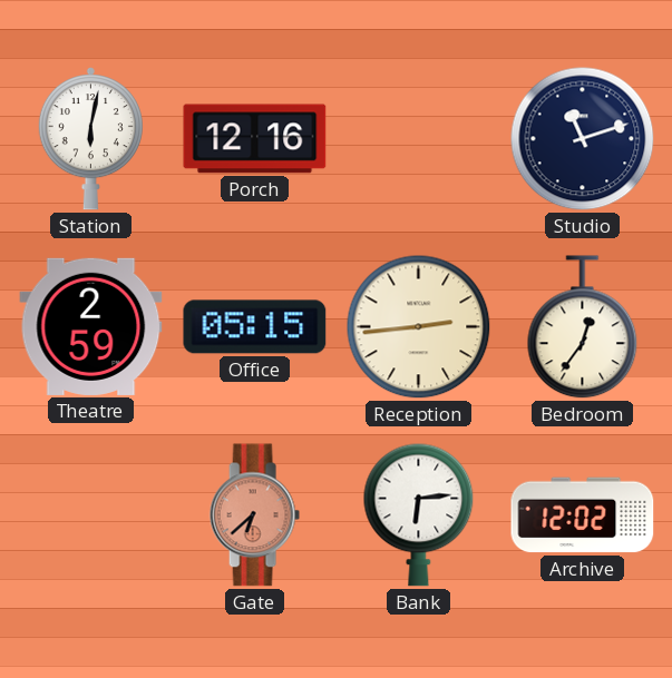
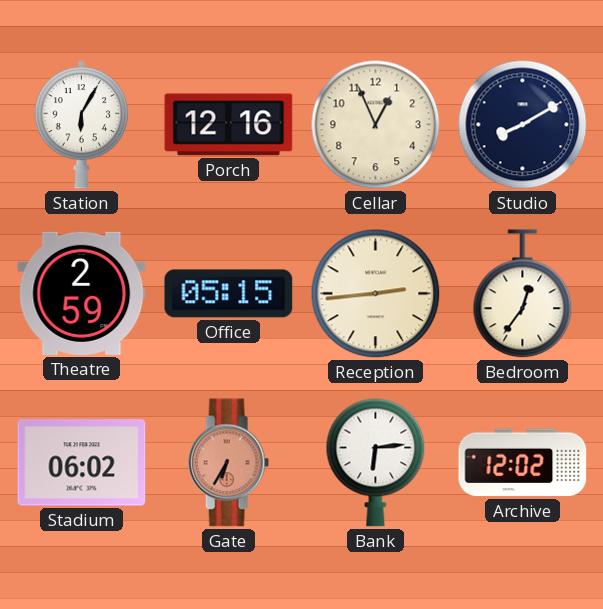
Station: 6:02 -> 6:05 (81, 125)
Cellar: none -> 12:56 (376, 125)
Studio: 11:12 -> 8:10 (523, 125)
Stadium: none -> 06:02 (82, 463)
Gate: 6:38 -> 6:35 (228, 463)
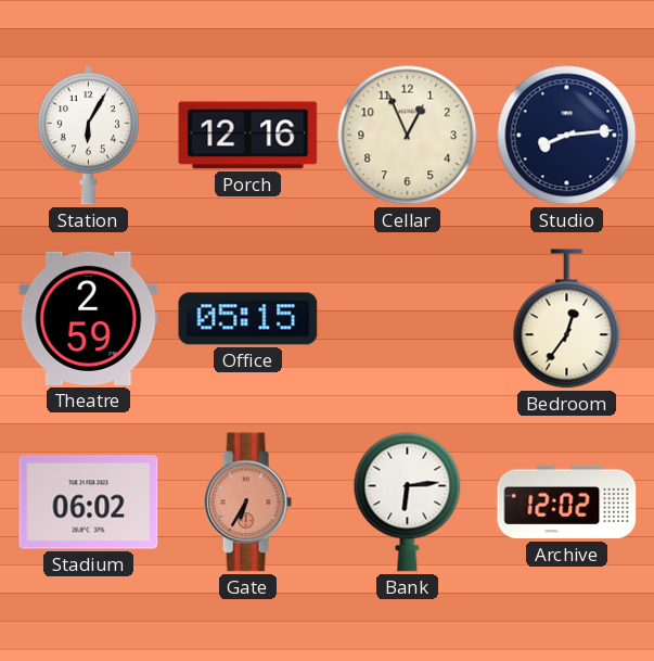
Studio: 8:10 -> 8:14 (567, 136)
Reception: 2:44 -> none (376, 294)
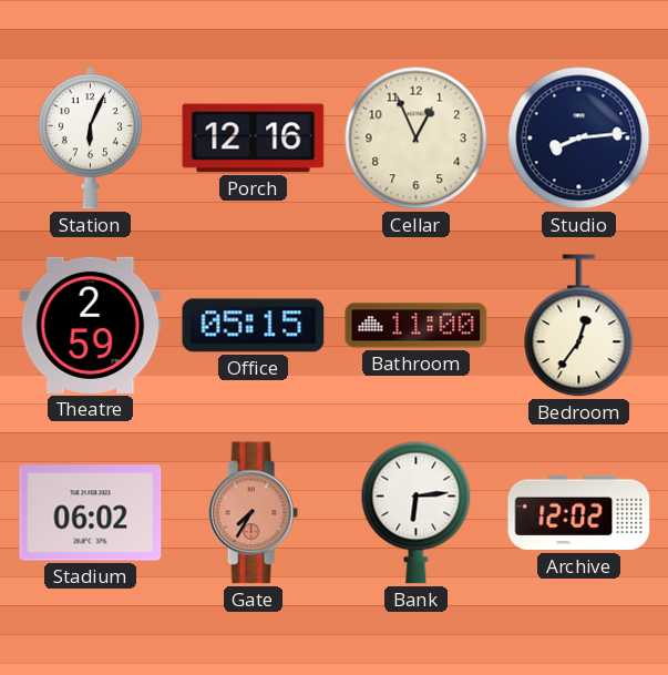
Station: 6:05 -> 6:04 (90, 139)
Bathroom: none -> 11:00 (417, 326)
Gate: 6:35 -> 7:35 (253, 513)
